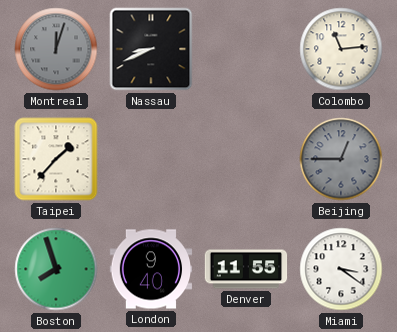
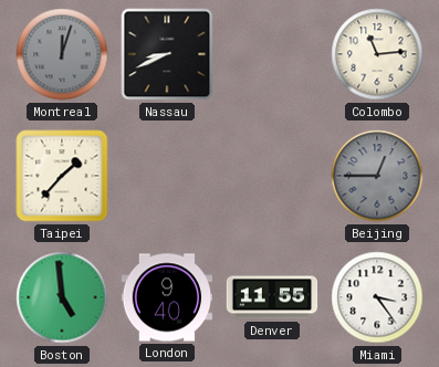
Boston: 7:57 -> 4:59 (62, 297)
Miami: 3:21 -> 3:24 (377, 297)
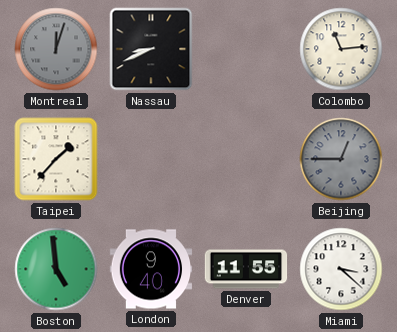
Miami: 3:24 -> 3:22 (341, 269)
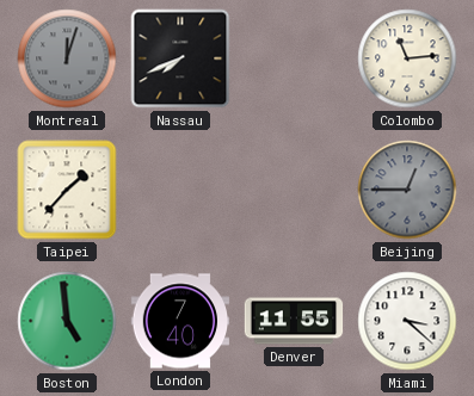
Nassau: 8:41 -> 7:41 (180, 58)
London: 9:40 -> 7:40 (180, 321)
